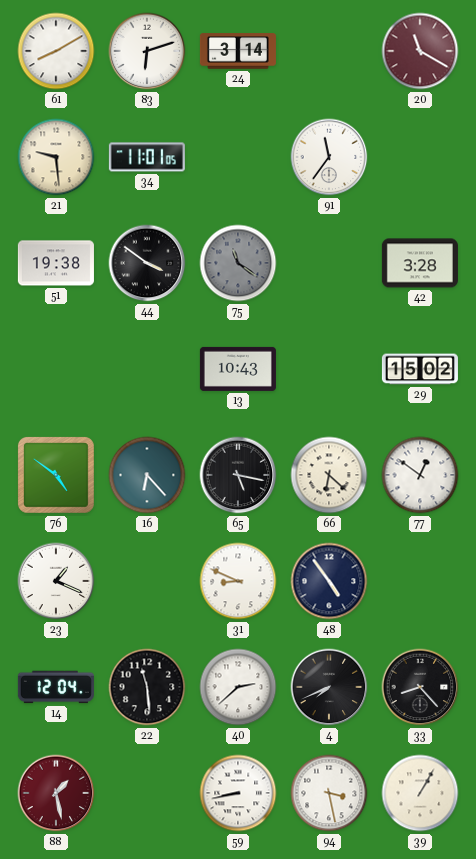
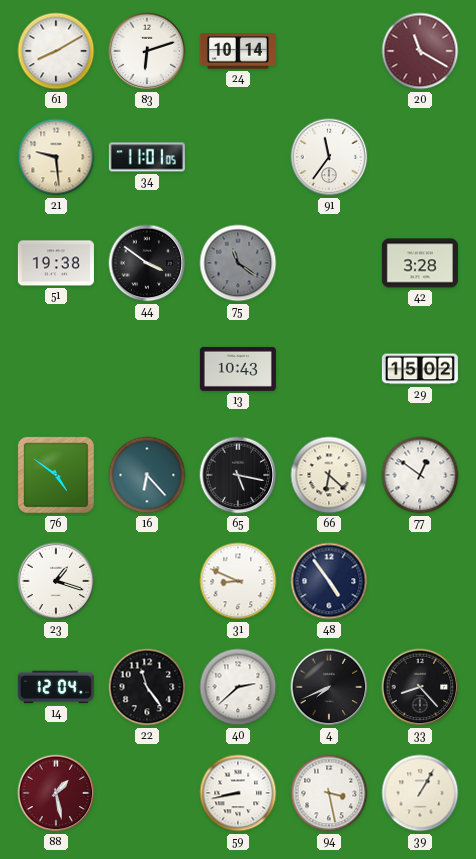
24: 3:14 -> 10:14 (238, 51)
23: 1:19 -> 1:18 (56, 581)
22: 11:29 -> 11:24 (147, 687)
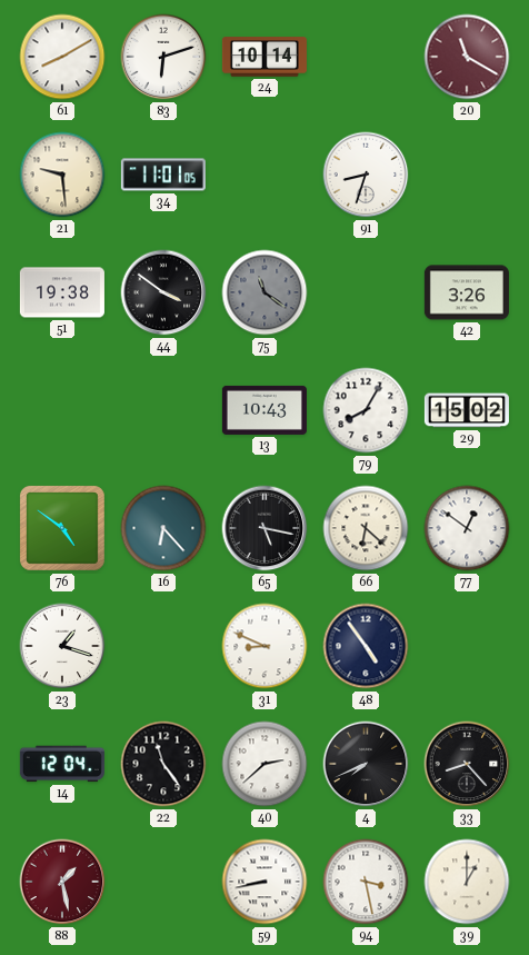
91: 11:36 -> 8:33 (366, 175)
42: 3:28 -> 3:26 (467, 292)
79: none -> 8:05 (366, 410)
39: 1:05 -> 1:00 (467, 882)
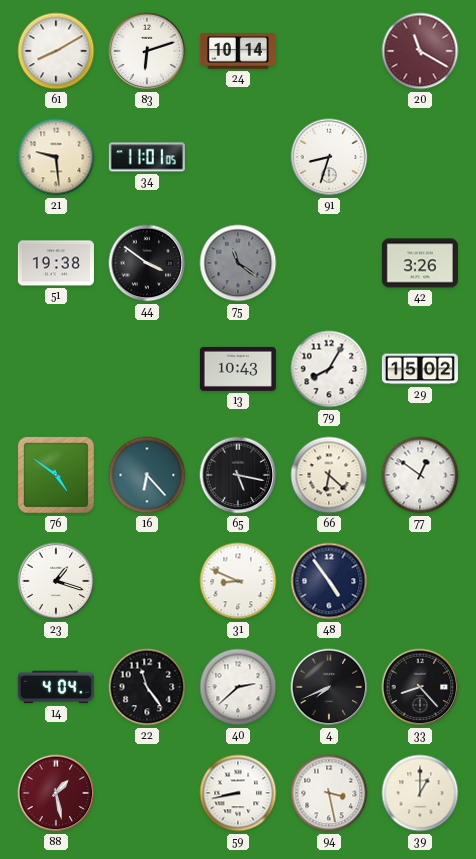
14: 12:04 -> 4:04 (56, 687)
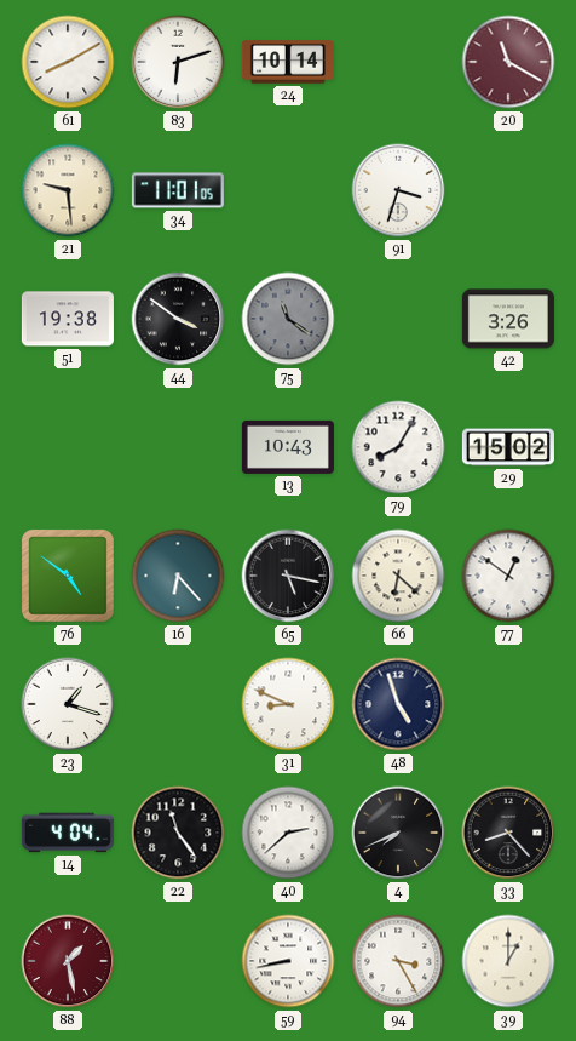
91: 8:33 -> 3:33 (398, 190)
48: 4:54 -> 4:57 (398, 704)
94: 3:28 -> 3:25 (398, 961)
